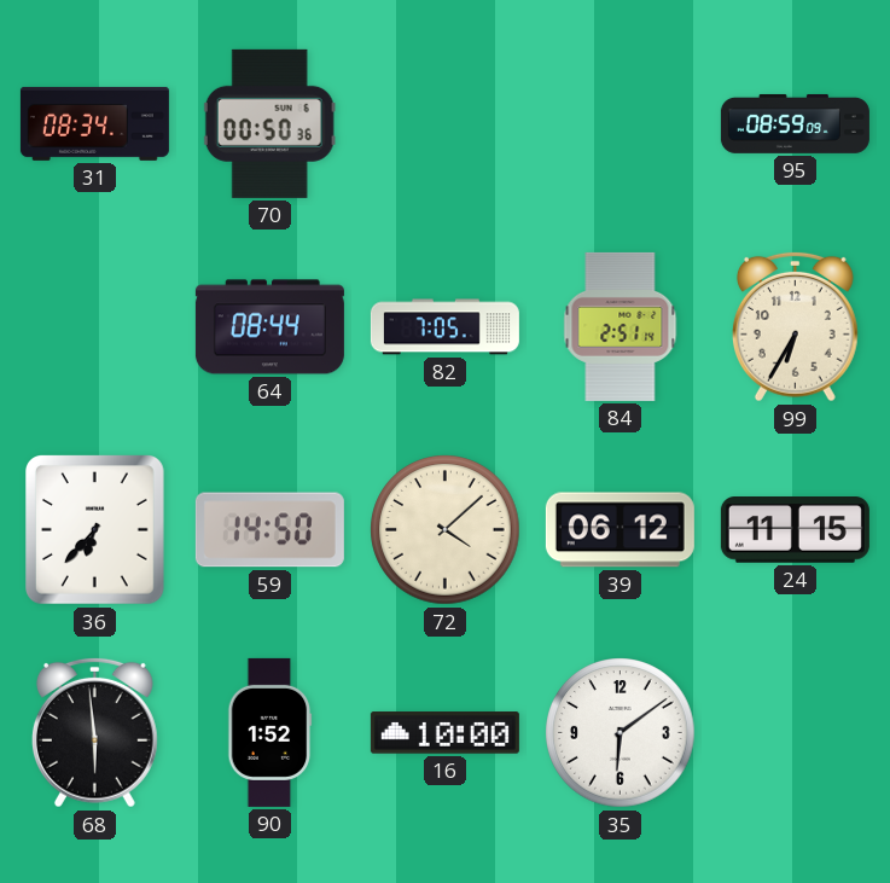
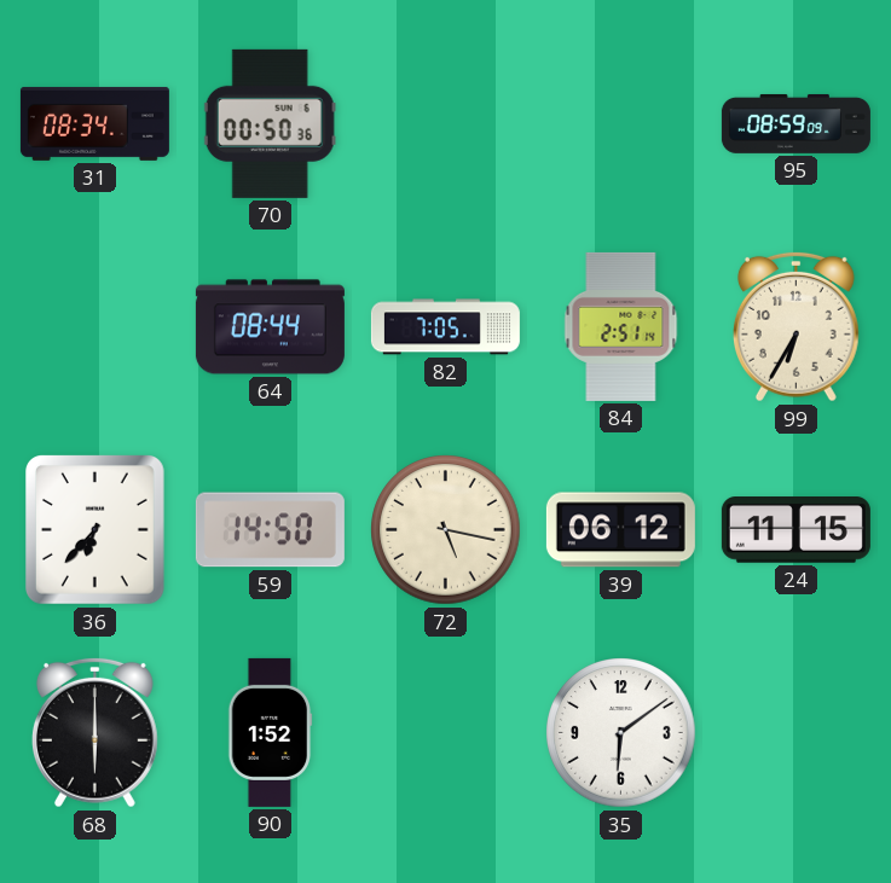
72: 4:08 -> 5:17 (446, 530)
68: 5:59 -> 6:00 (94, 732)
16: 10:00 -> none (444, 733)
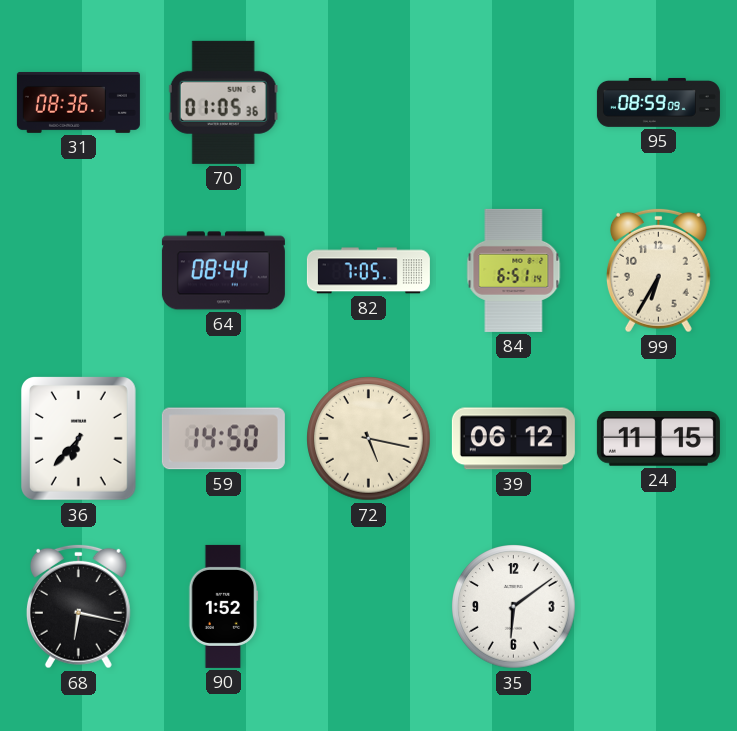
31: 08:34 -> 08:36 (78, 102)
70: 00:50 -> 01:05 (223, 102)
84: 2:51 -> 6:51 (514, 270)
68: 6:00 -> 6:17 (78, 606)
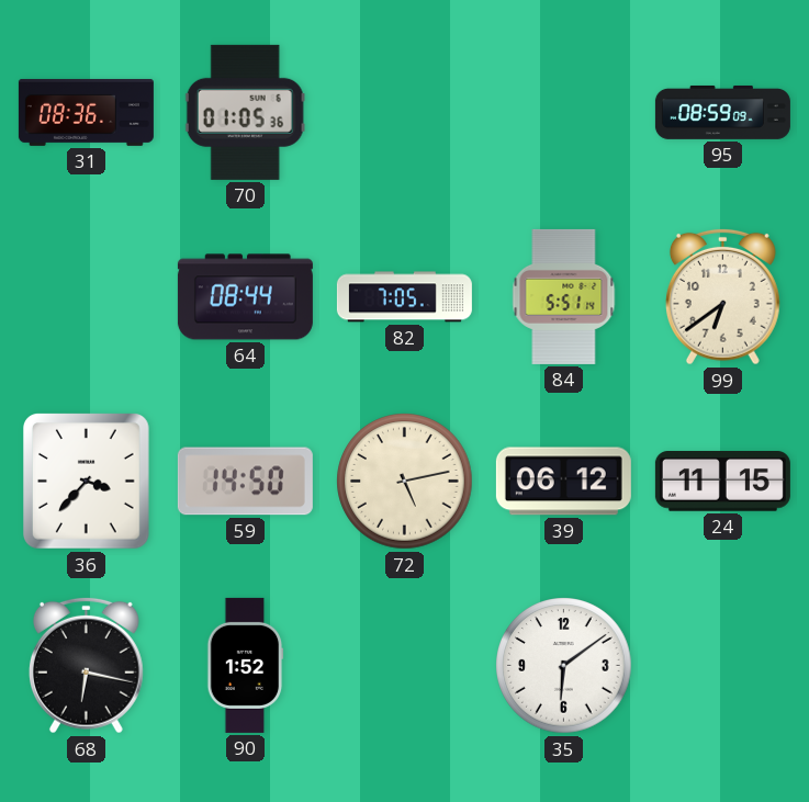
84: 6:51 -> 5:51 (564, 296)
99: 6:35 -> 6:39 (722, 296)
36: 6:37 -> 3:37 (87, 482)
72: 5:17 -> 5:13 (405, 482)
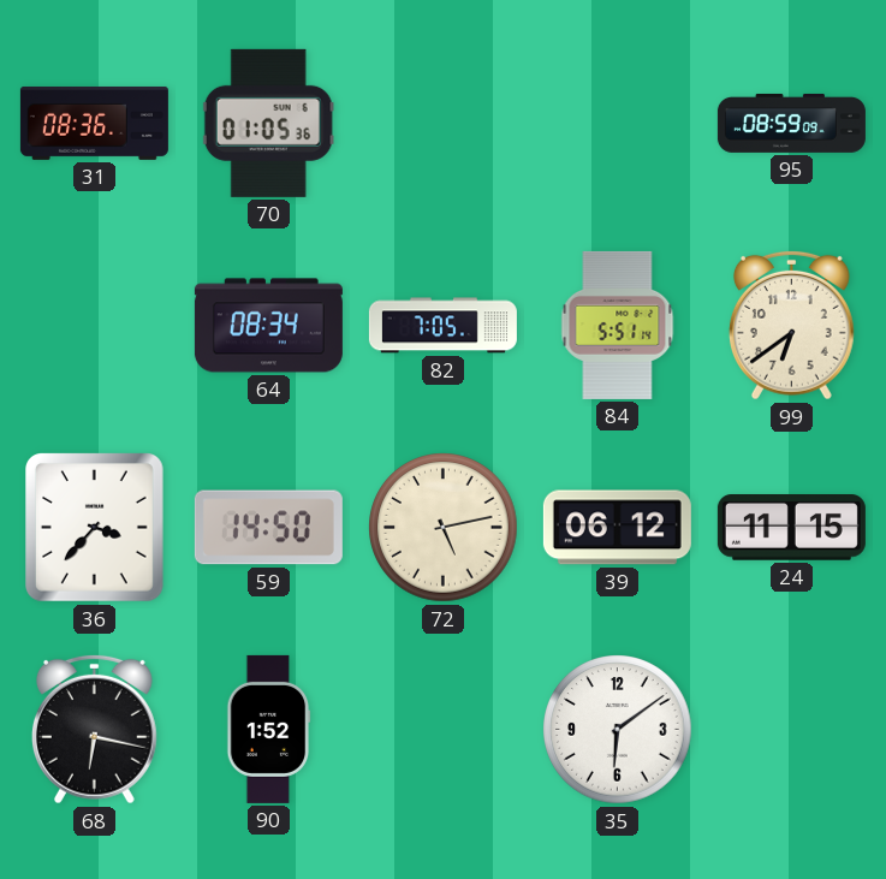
64: 08:44 -> 08:34 (268, 326)
